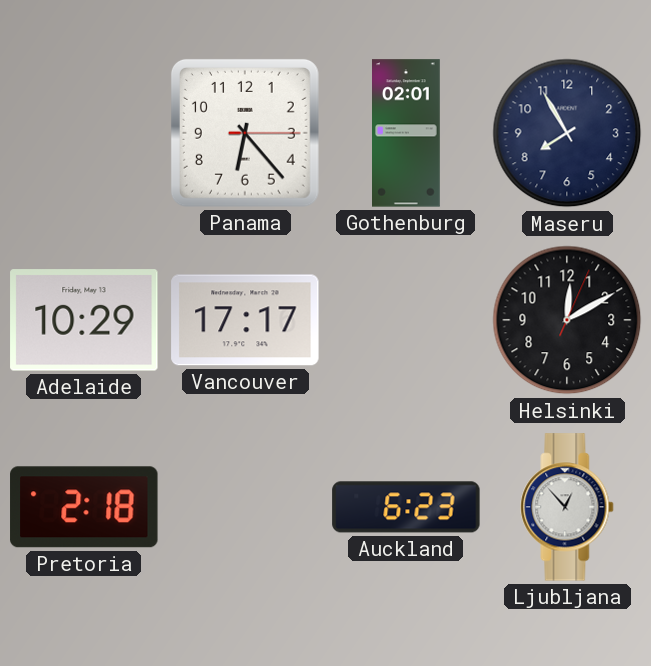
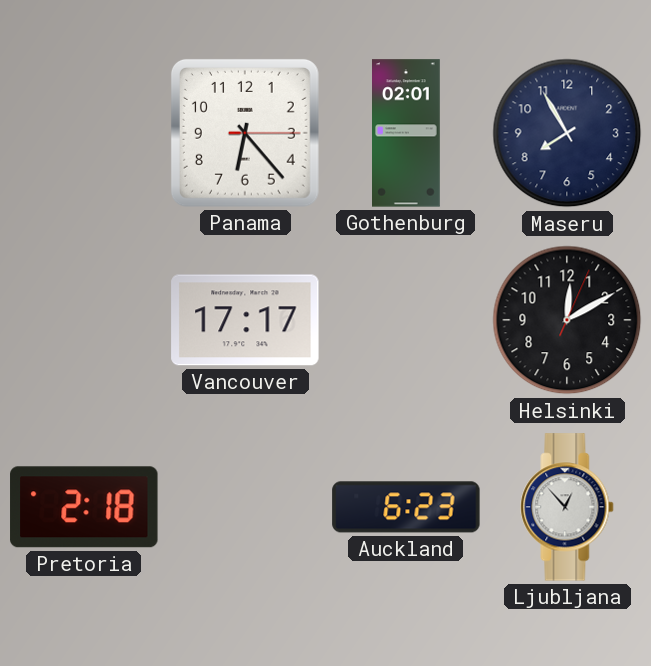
Adelaide: 10:29 -> none (84, 320)
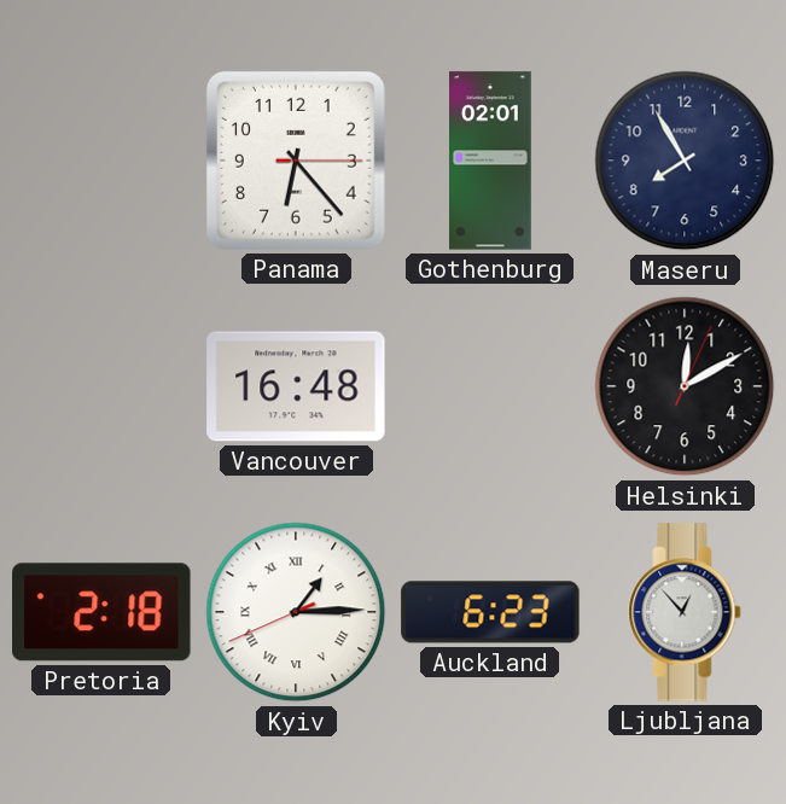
Vancouver: 17:17 -> 16:48 (296, 386)
Kyiv: none -> 1:14 (296, 612)
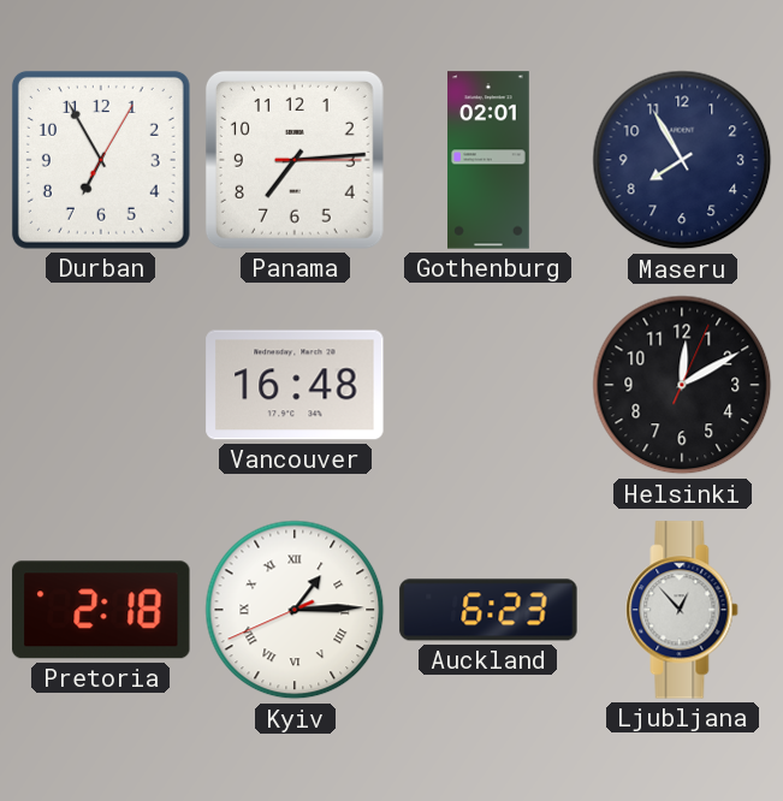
Durban: none -> 6:55 (101, 160)
Panama: 6:23 -> 7:14 (295, 160)
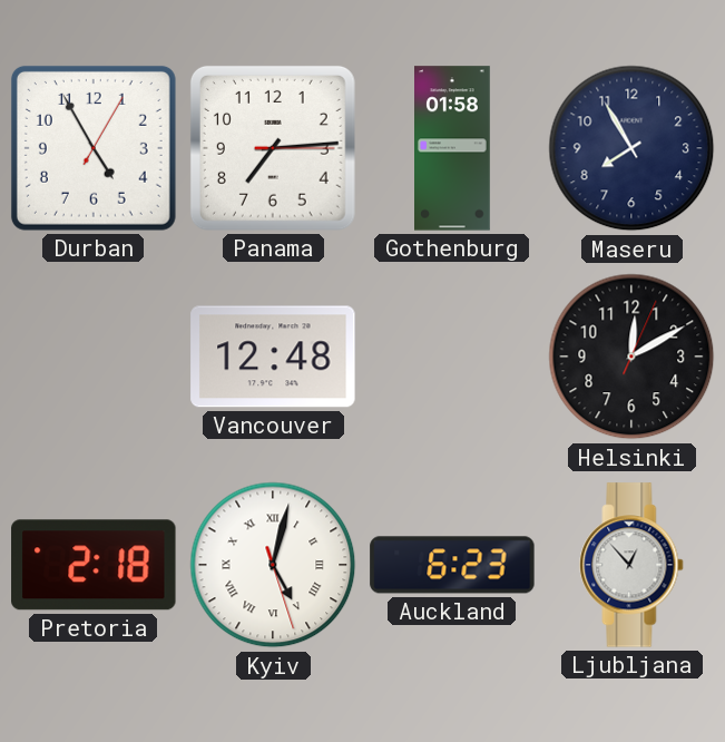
Durban: 6:55 -> 4:55 (94, 148)
Gothenburg: 02:01 -> 01:58 (453, 148)
Vancouver: 16:48 -> 12:48 (273, 357)
Kyiv: 1:14 -> 5:02 (273, 565)
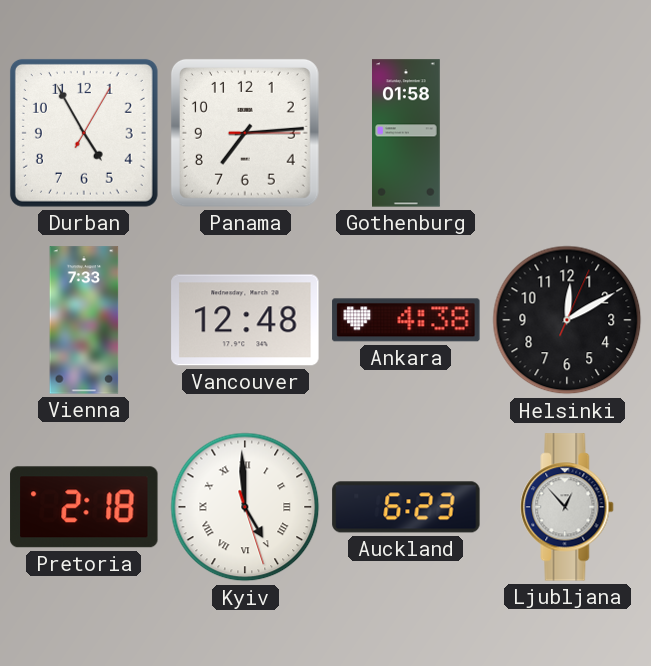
Maseru: 7:55 -> none (631, 148)
Vienna: none -> 7:33 (84, 320)
Ankara: none -> 4:38 (406, 320)
Kyiv: 5:02 -> 4:59 (245, 507)
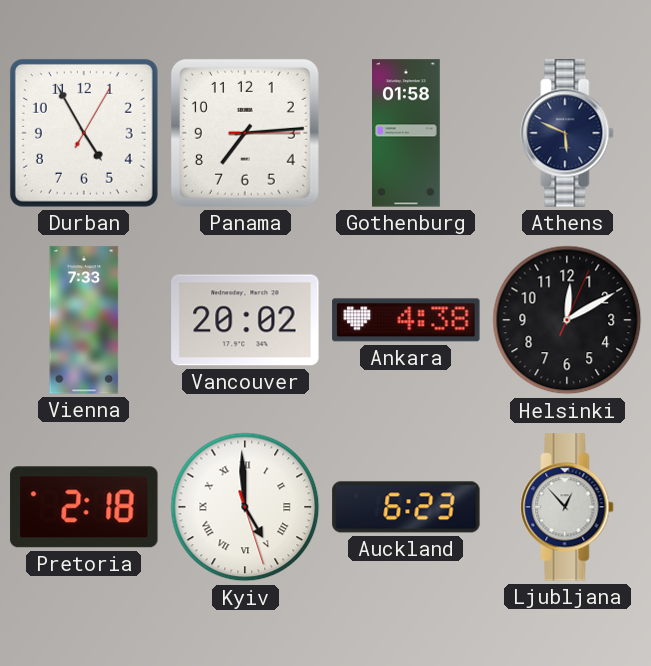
Athens: none -> 5:49 (567, 133)
Vancouver: 12:48 -> 20:02 (245, 320)
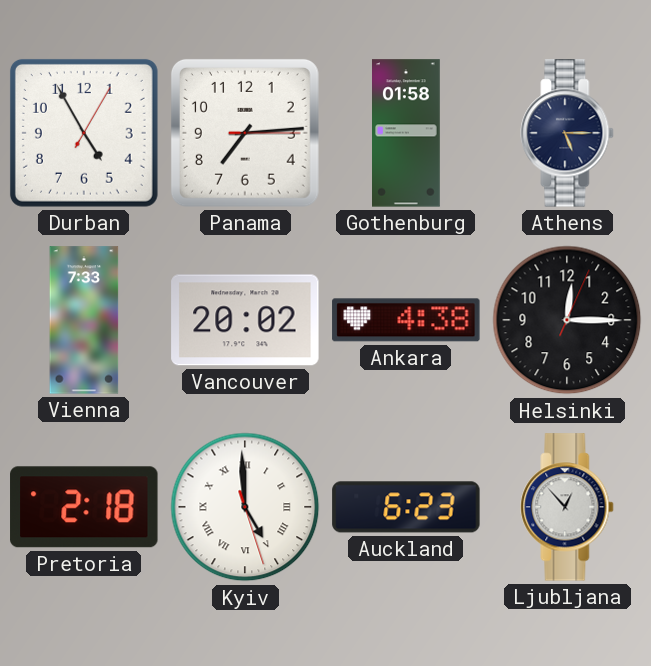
Athens: 5:49 -> 5:15 (567, 133)
Helsinki: 12:10 -> 12:15 (567, 320)
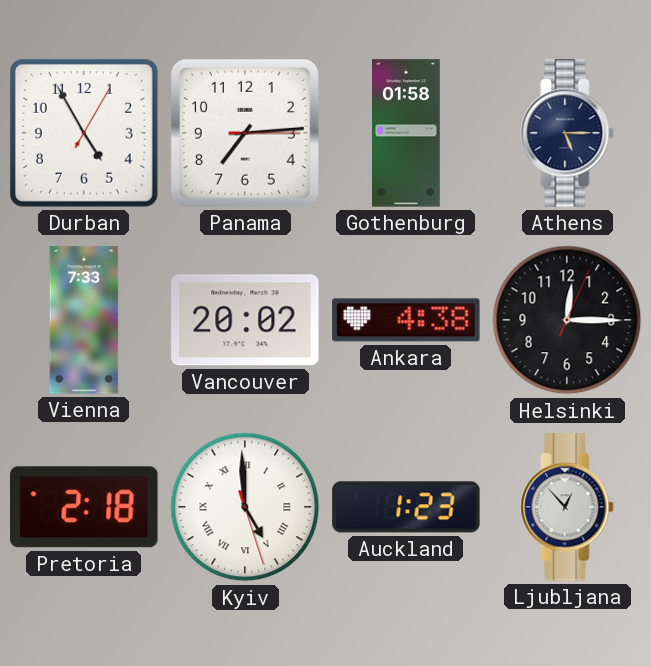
Auckland: 6:23 -> 1:23 (406, 507)
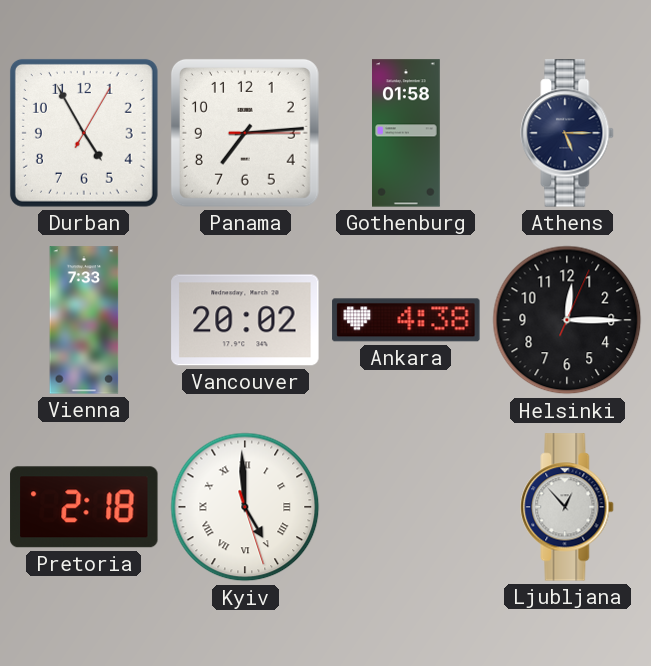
Auckland: 1:23 -> none (406, 507)
